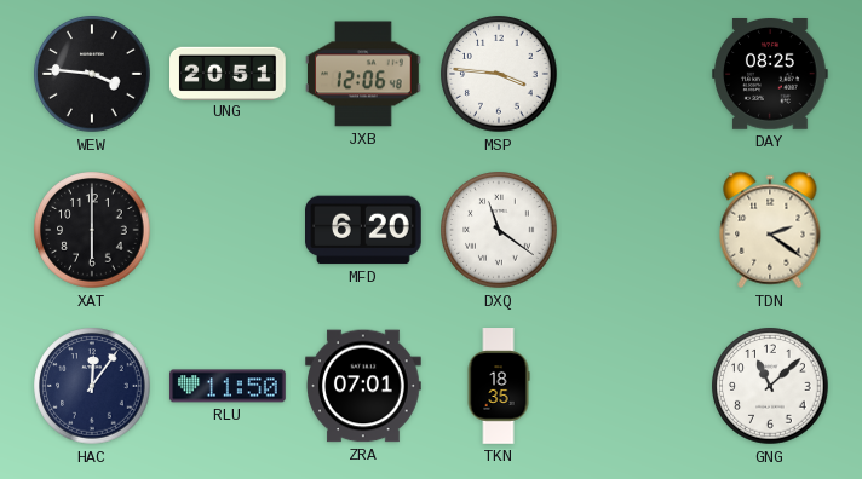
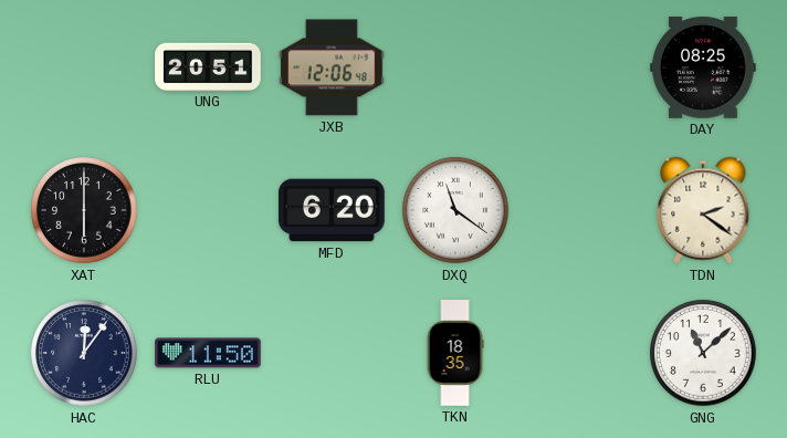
WEW: 3:46 -> none (92, 74)
MSP: 3:46 -> none (499, 74)
ZRA: 07:01 -> none (363, 386)
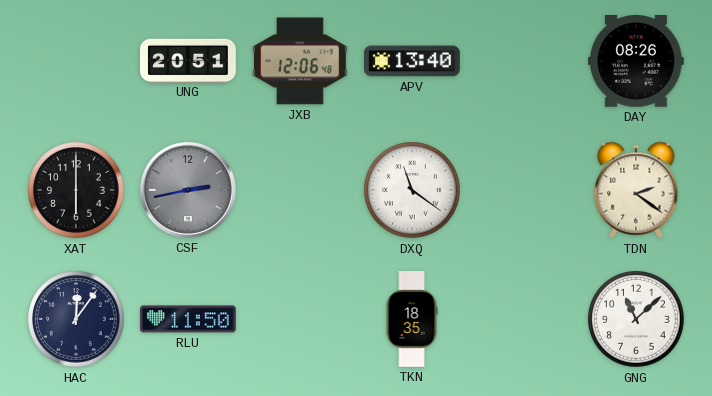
APV: none -> 13:40 (412, 61)
DAY: 08:25 -> 08:26 (637, 62)
CSF: none -> 2:43 (188, 190)
MFD: 6:20 -> none (333, 210)
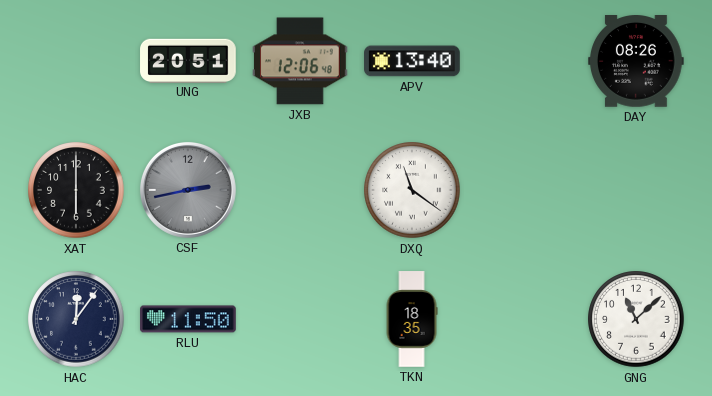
TDN: 2:21 -> none (636, 190)
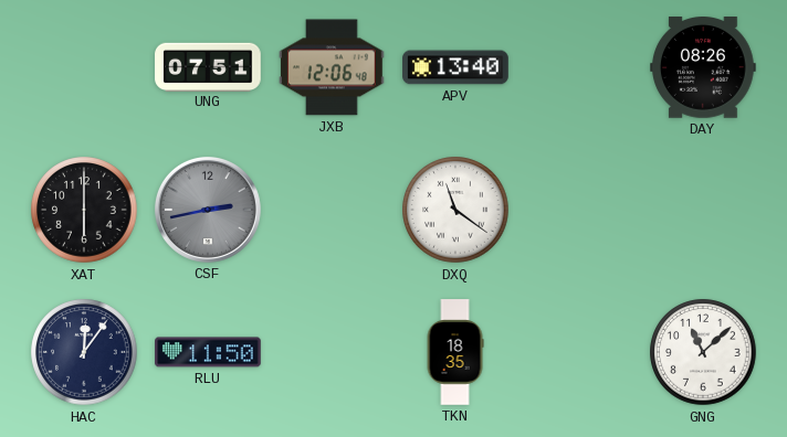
UNG: 20:51 -> 07:51 (208, 66)
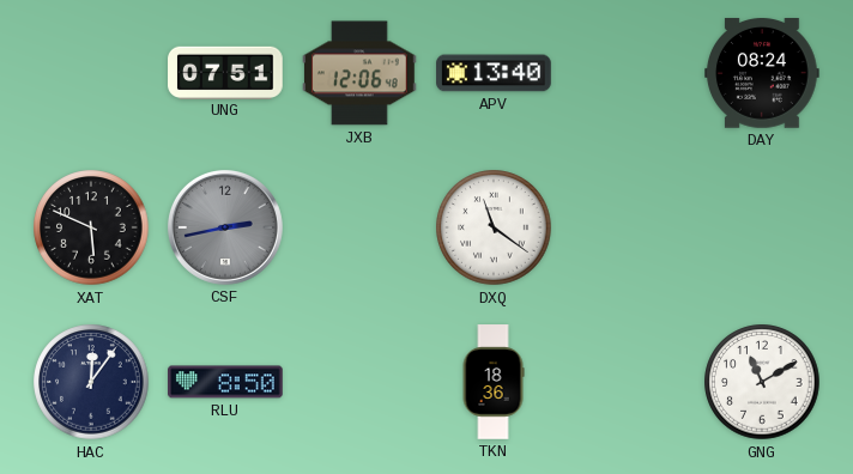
DAY: 08:26 -> 08:24 (763, 74)
XAT: 6:00 -> 5:49 (91, 227)
RLU: 11:50 -> 8:50 (225, 382)
TKN: 18:35 -> 18:36 (494, 382)
GNG: 11:08 -> 11:10 (762, 382)
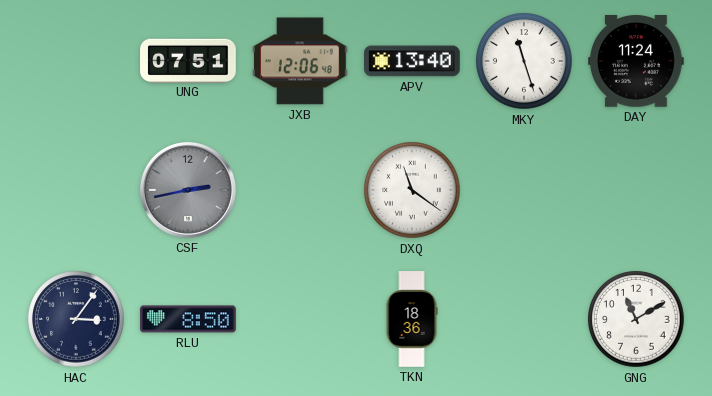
MKY: none -> 11:27 (524, 61)
DAY: 08:24 -> 11:24 (637, 62)
XAT: 5:49 -> none (91, 227)
HAC: 12:06 -> 3:06 (76, 319)
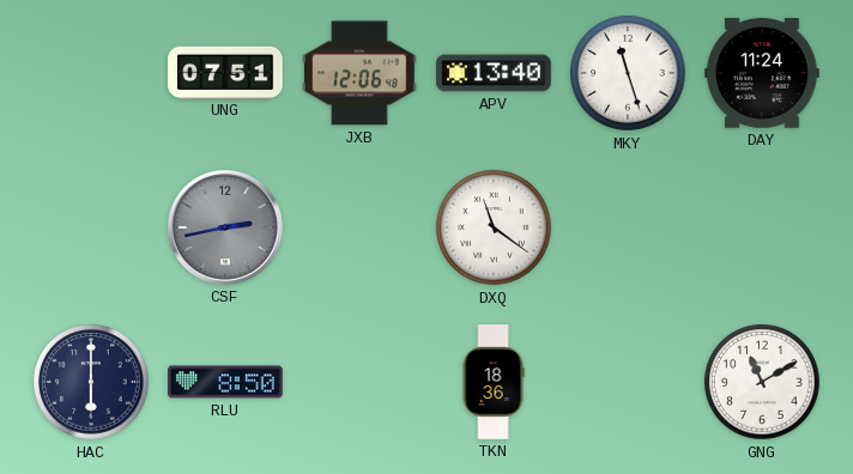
HAC: 3:06 -> 6:00 (91, 382)
